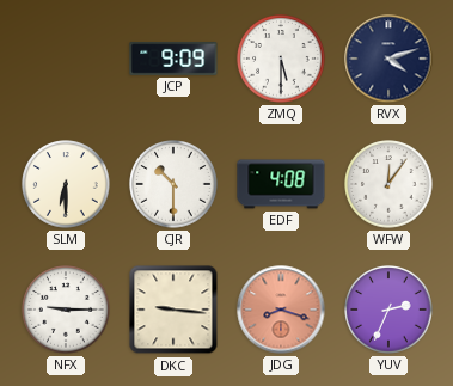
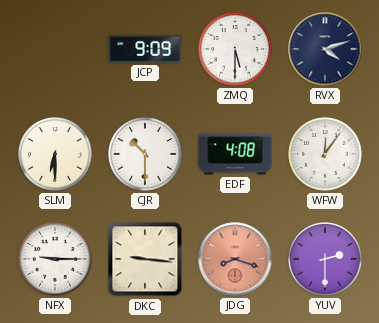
YUV: 2:34 -> 2:30 (325, 259)
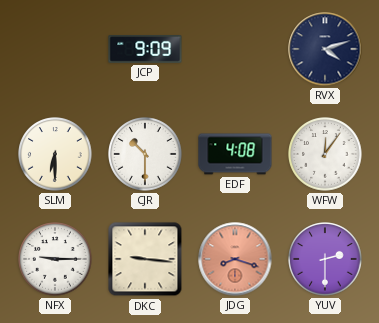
ZMQ: 5:30 -> none (235, 49)
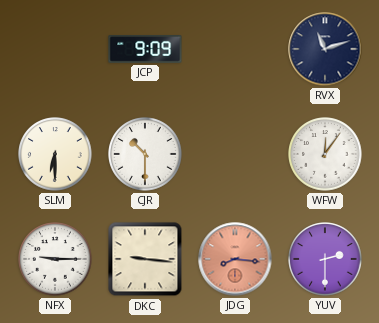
RVX: 4:12 -> 11:12 (325, 49)
EDF: 4:08 -> none (235, 154)
JDG: 8:18 -> 8:16 (235, 259)
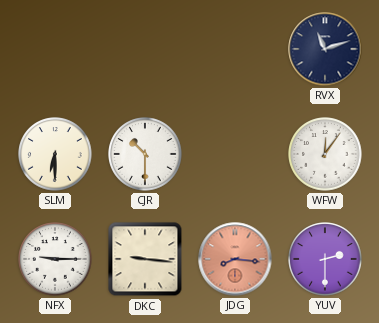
JCP: 9:09 -> none (145, 49)
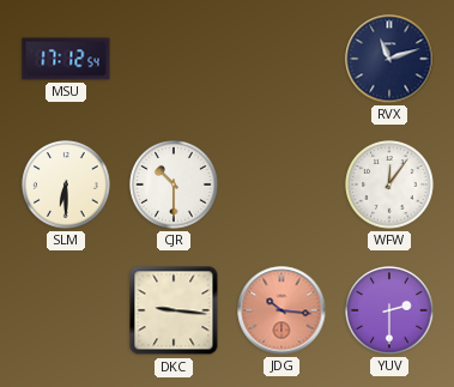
MSU: none -> 17:12 (66, 59)
NFX: 9:15 -> none (55, 259)
JDG: 8:16 -> 10:16 (282, 310)
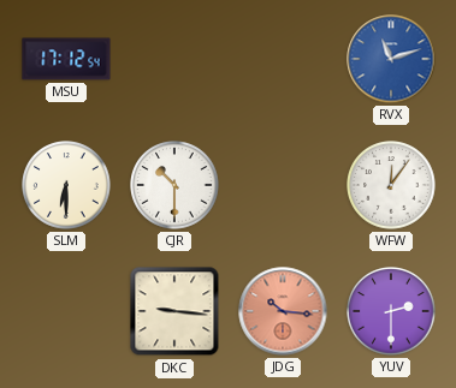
RVX dial: navy -> blue (391, 59)
